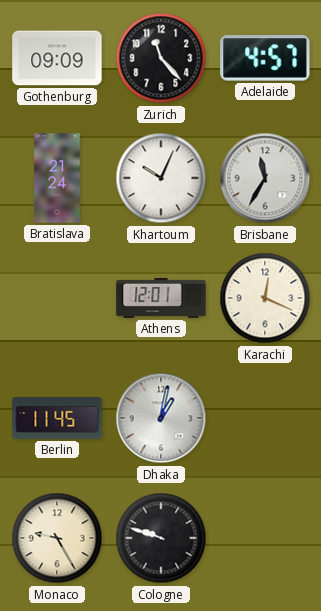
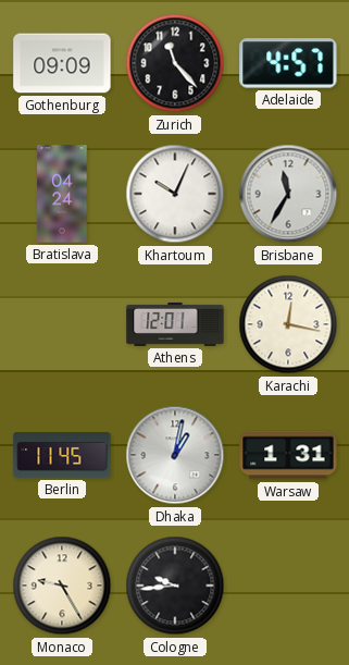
Bratislava: 21:24 -> 04:24 (62, 194)
Karachi: 12:19 -> 12:17 (288, 324)
Warsaw: none -> 1:31 (288, 455)
Cologne: 9:48 -> 9:44 (175, 586)
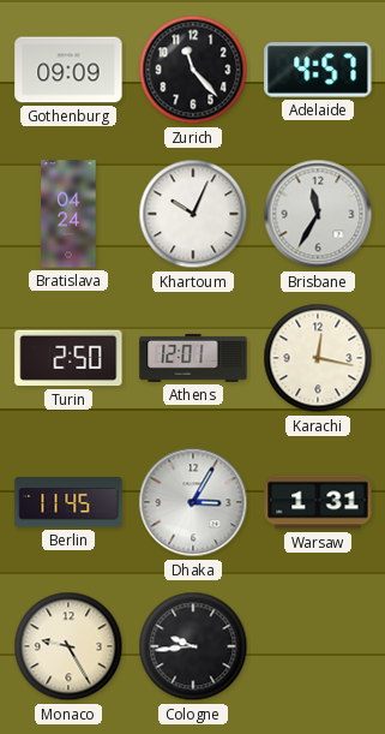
Turin: none -> 2:50 (68, 358)
Dhaka: 1:02 -> 3:05 (193, 502)
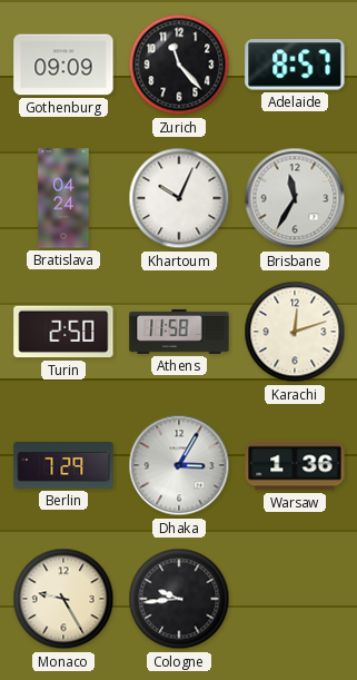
Adelaide: 4:57 -> 8:57 (295, 65)
Athens: 12:01 -> 11:58 (179, 332)
Karachi: 12:17 -> 12:12 (295, 332)
Berlin: 11:45 -> 7:29 (63, 465)
Warsaw: 1:31 -> 1:36 (295, 465)
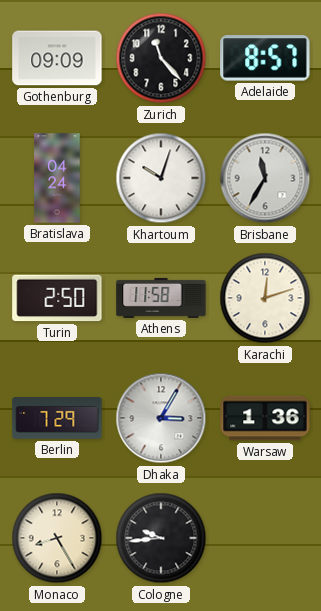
Khartoum: 10:04 -> 10:03 (161, 178)
Monaco: 9:25 -> 8:25 (57, 538)
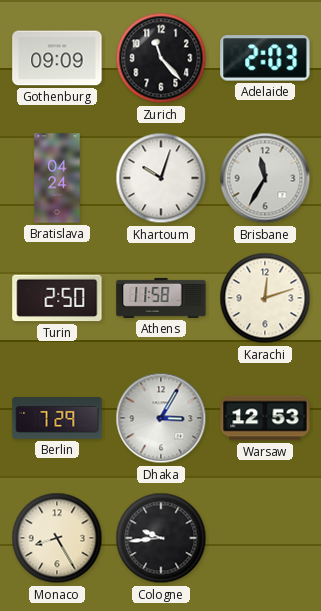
Adelaide: 8:57 -> 2:03 (265, 58)
Warsaw: 1:36 -> 12:53 (265, 418)
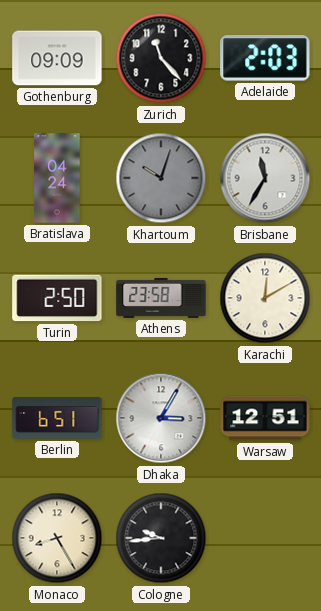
Khartoum dial: white -> grey (161, 178)
Athens: 11:58 -> 23:58 (161, 298)
Karachi: 12:12 -> 12:10 (265, 298)
Berlin: 7:29 -> 6:51 (57, 418)
Warsaw: 12:53 -> 12:51 (265, 418)
